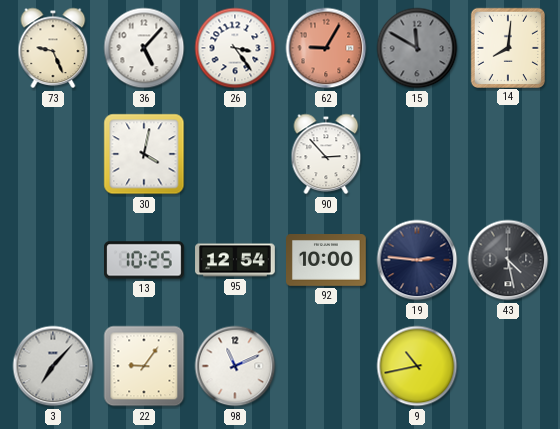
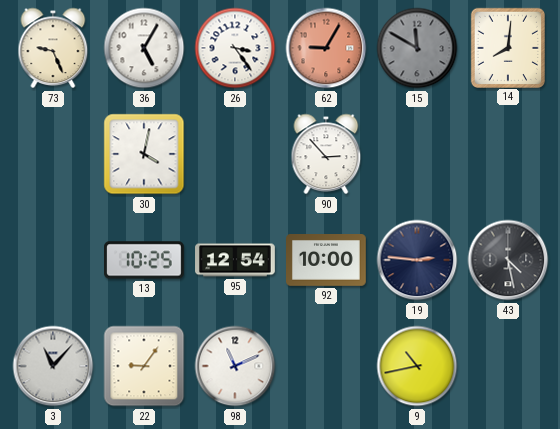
36: 5:07 -> 5:05 (144, 48)
3: 7:07 -> 11:07 (53, 366)
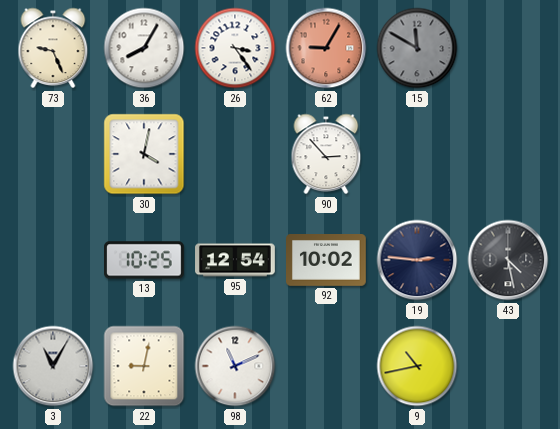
36: 5:05 -> 8:05 (144, 48)
14: 8:01 -> none (507, 47)
92: 10:00 -> 10:02 (327, 261)
3: 11:07 -> 11:05 (53, 366)
22: 9:06 -> 9:02 (144, 366)
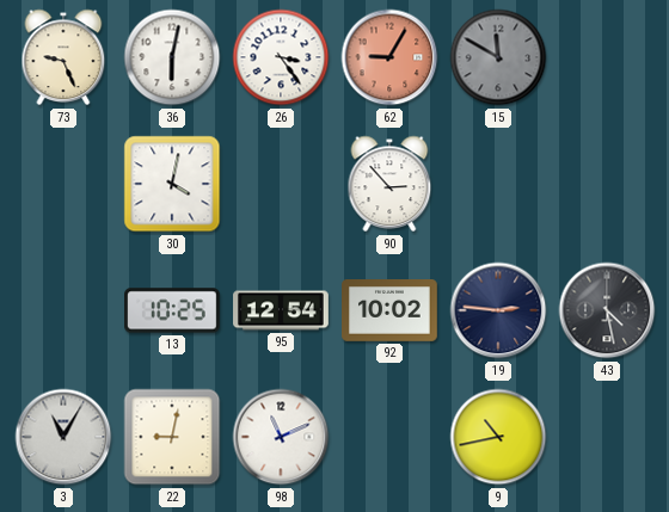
36: 8:05 -> 6:02 (172, 57)
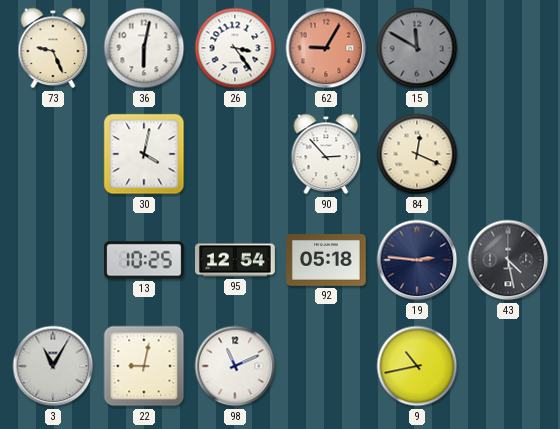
84: none -> 12:19 (417, 154)
92: 10:02 -> 05:18 (327, 261)
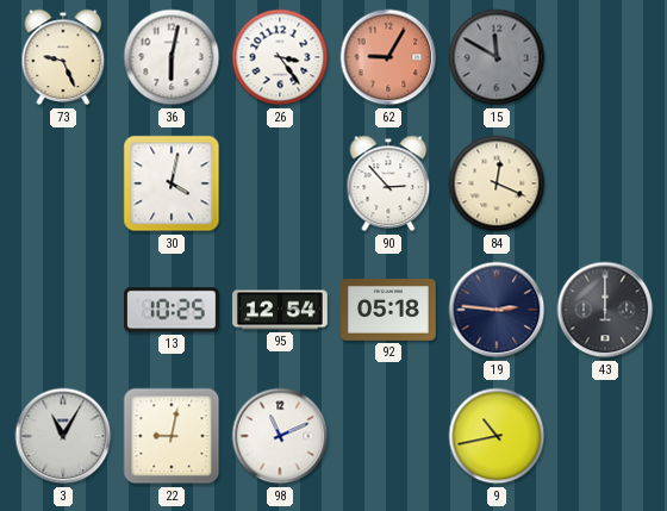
43: 4:28 -> 12:00 (605, 310)
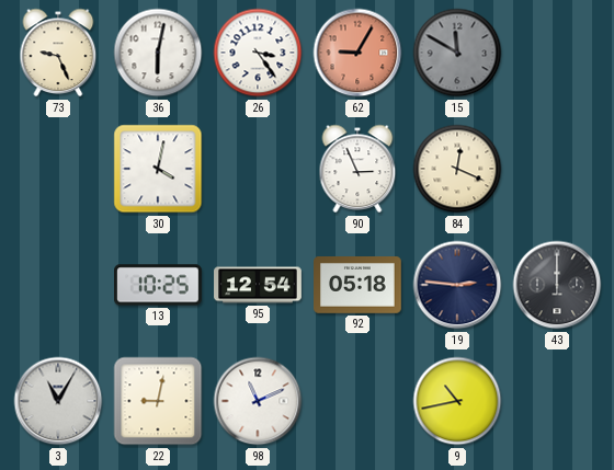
90: 2:53 -> 2:56 (357, 169)
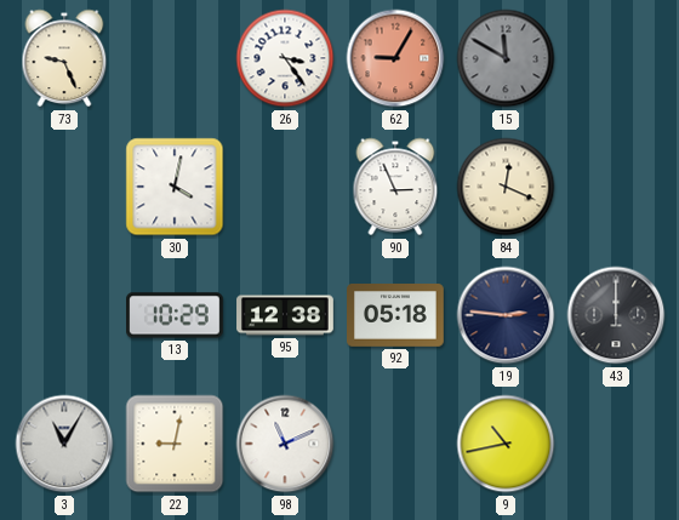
36: 6:02 -> none (158, 53)
13: 10:25 -> 10:29 (176, 315)
95: 12:54 -> 12:38 (285, 315)
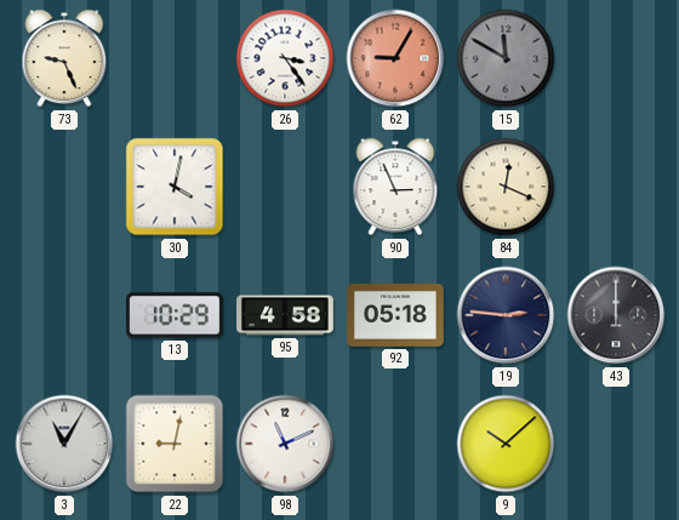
95: 12:38 -> 4:58 (285, 315)
9: 10:43 -> 10:08 (506, 444)
